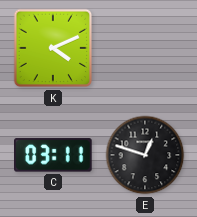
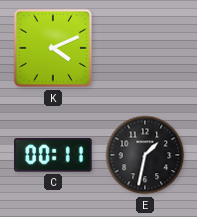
C: 03:11 -> 00:11 (54, 155)
E: 12:48 -> 1:32 (145, 155)
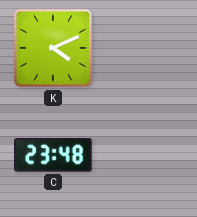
C: 00:11 -> 23:48 (54, 155)
E: 1:32 -> none (145, 155)
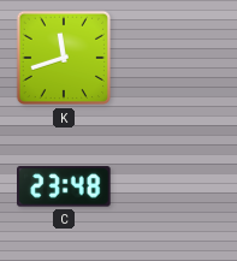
K: 4:11 -> 11:42 (64, 58)
